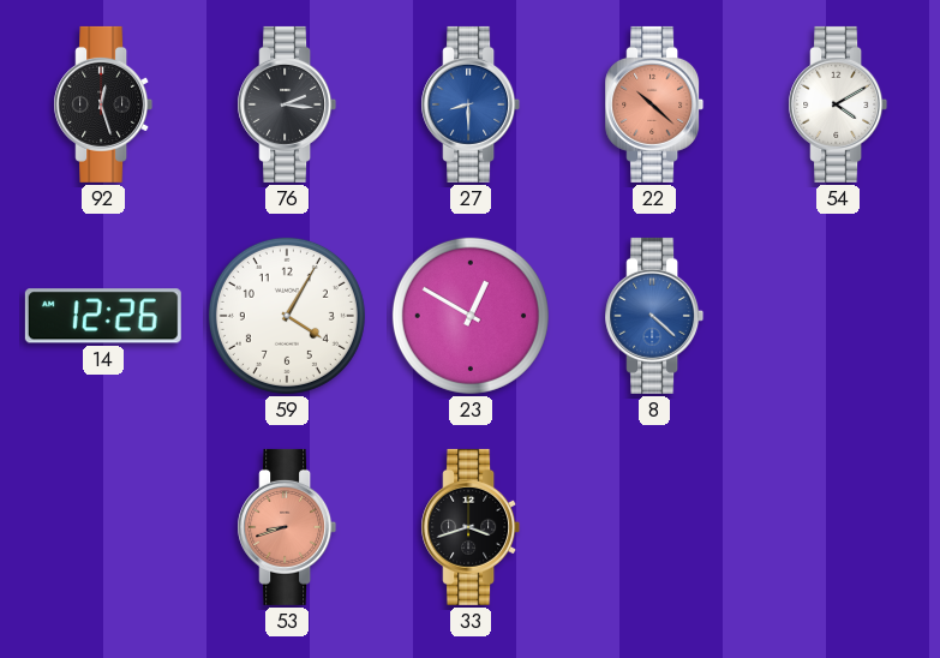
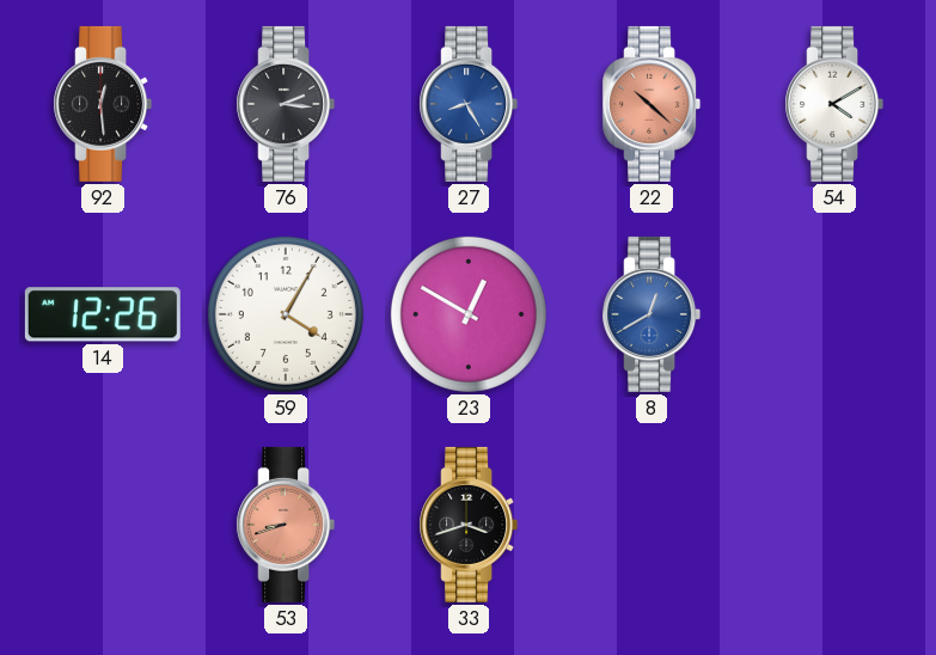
92: 12:27 -> 12:29 (103, 104)
27: 8:30 -> 8:25 (469, 104)
8: 4:22 -> 12:40 (651, 314)
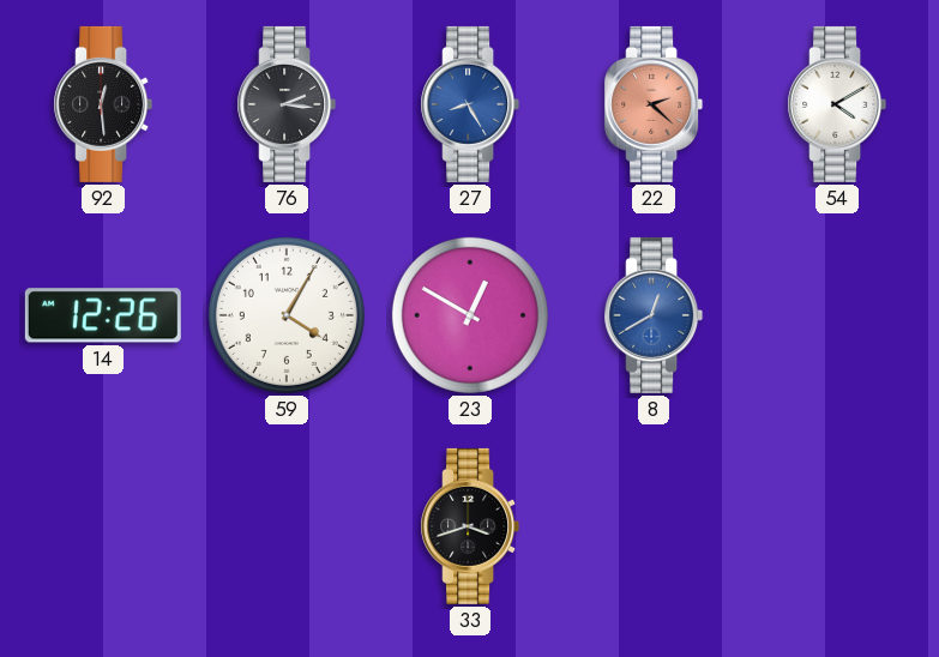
22: 10:22 -> 2:22 (654, 104)
53: 8:42 -> none (286, 525)
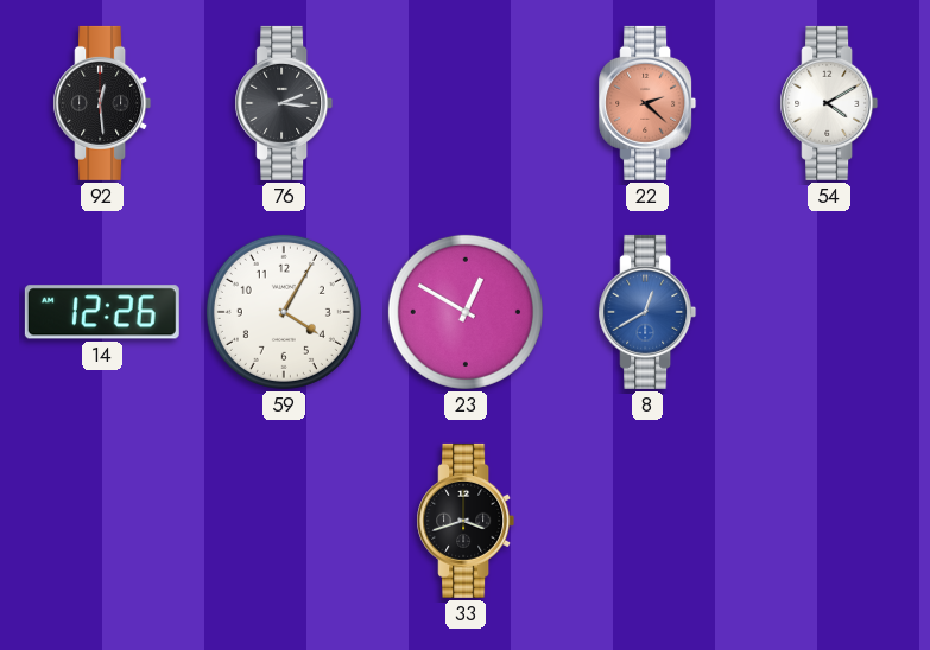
27: 8:25 -> none (470, 104)
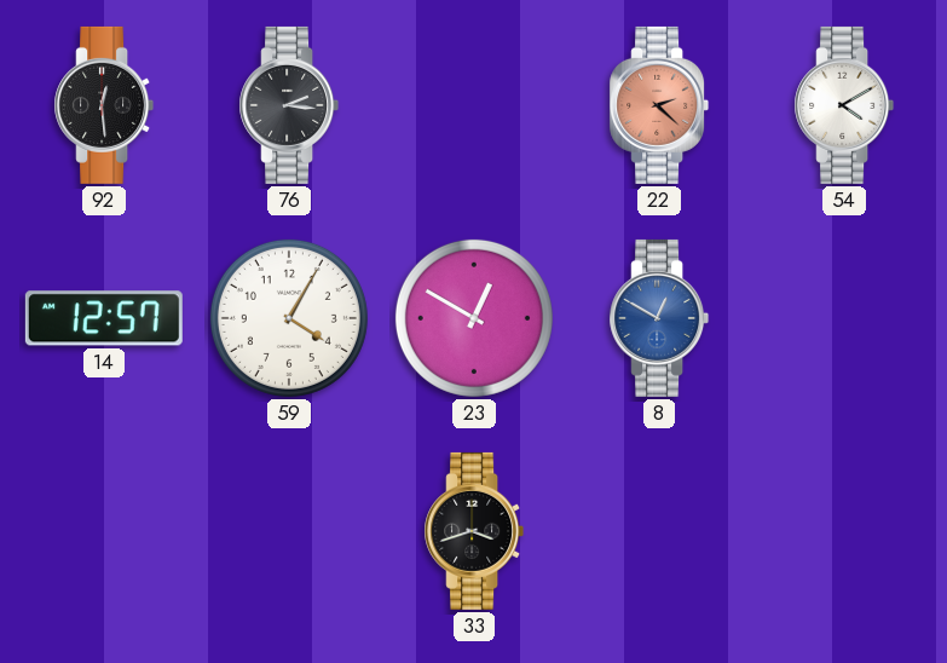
14: 12:26 -> 12:57 (104, 318)
8: 12:40 -> 12:50 (659, 318)
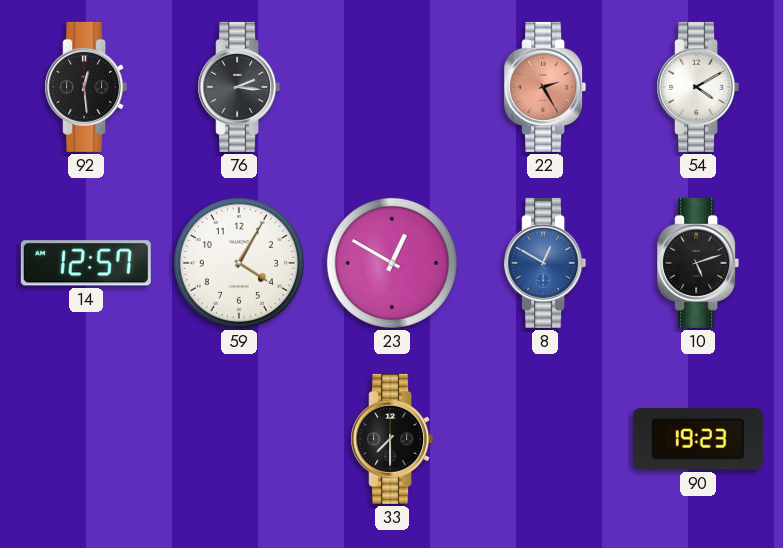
22: 2:22 -> 2:25 (545, 87)
10: none -> 5:12 (698, 263)
33: 3:42 -> 7:30 (392, 439)
90: none -> 19:23 (698, 440)
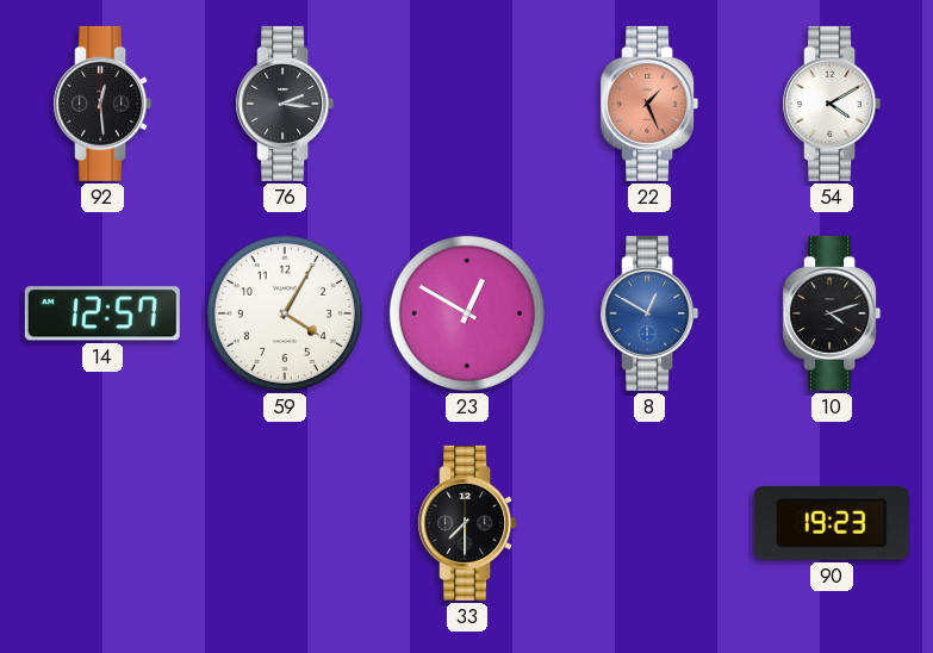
22: 2:25 -> 1:26 (649, 104)
10: 5:12 -> 4:12 (832, 313)
